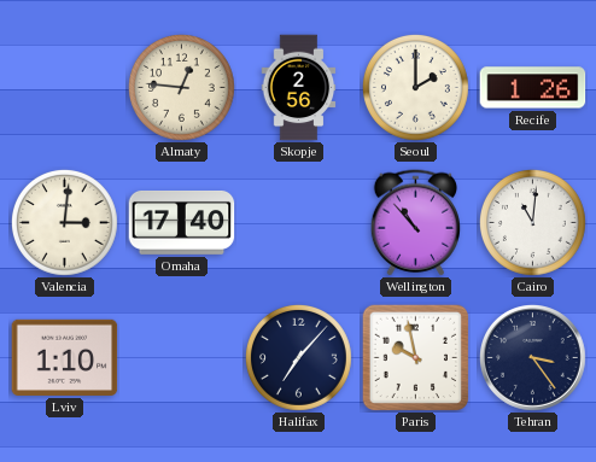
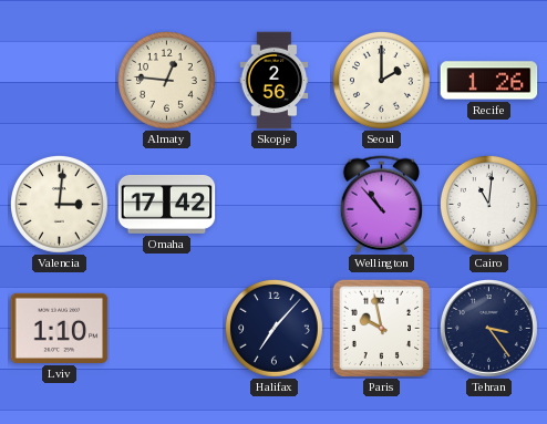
Omaha: 17:40 -> 17:42 (167, 204)
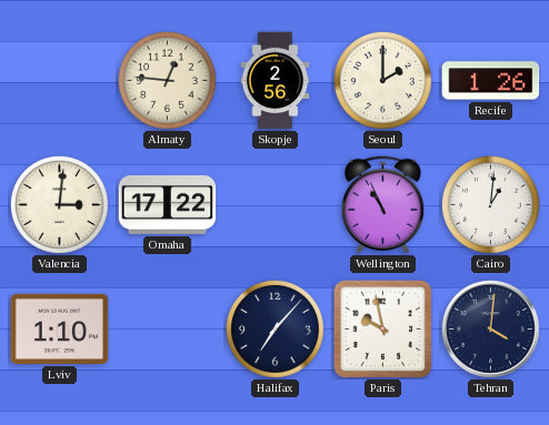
Omaha: 17:42 -> 17:22 (168, 204)
Wellington: 10:53 -> 10:56 (382, 205)
Cairo: 11:01 -> 1:01 (490, 204)
Tehran: 3:24 -> 4:01 (491, 330)
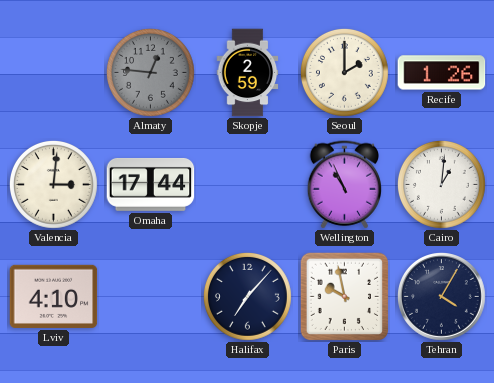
Almaty dial: cream -> grey (150, 72)
Skopje: 2:56 -> 2:59 (248, 73)
Omaha: 17:22 -> 17:44 (151, 184)
Lviv: 1:10 -> 4:10 (54, 296)
Tehran: 4:01 -> 4:05 (442, 297)
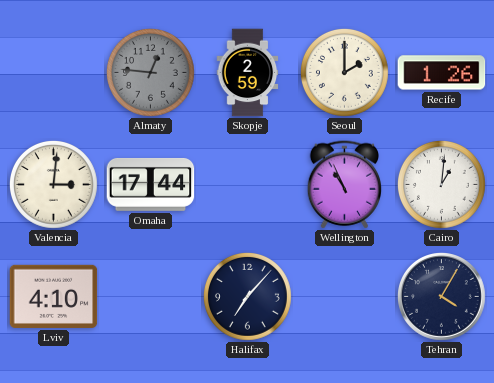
Paris: 9:58 -> none (344, 296)
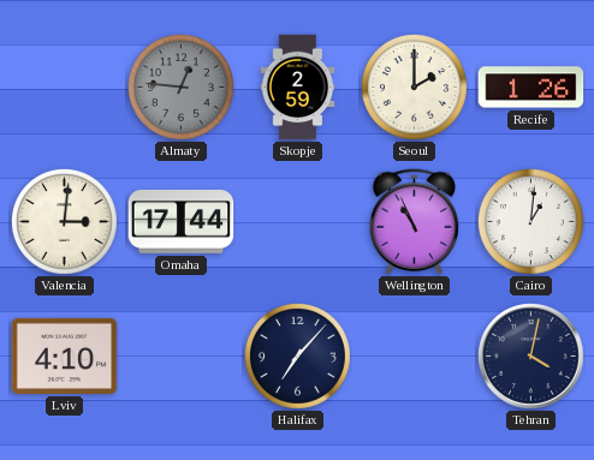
Tehran: 4:05 -> 4:02 (531, 357)
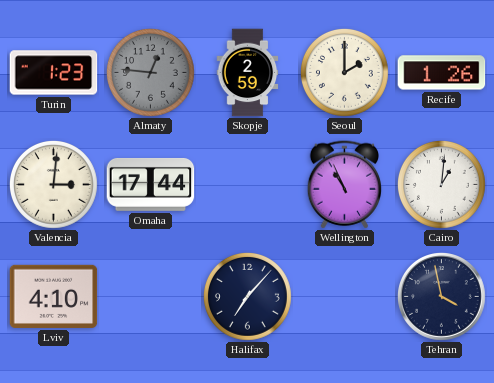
Turin: none -> 1:23 (54, 73)
Tehran: 4:02 -> 3:58 (442, 297)
